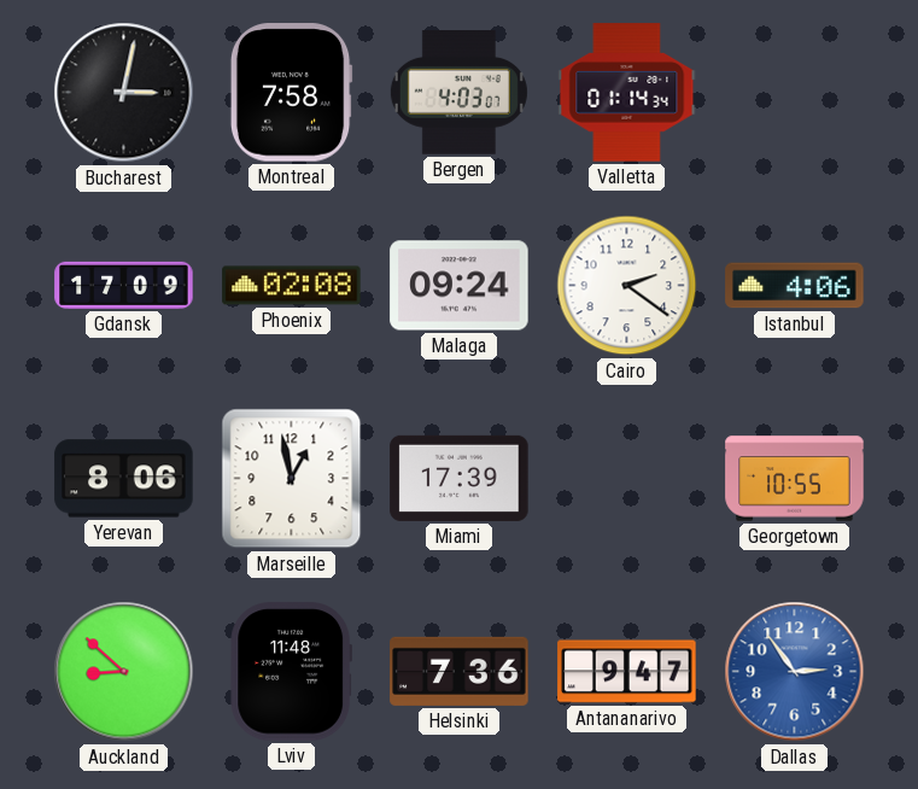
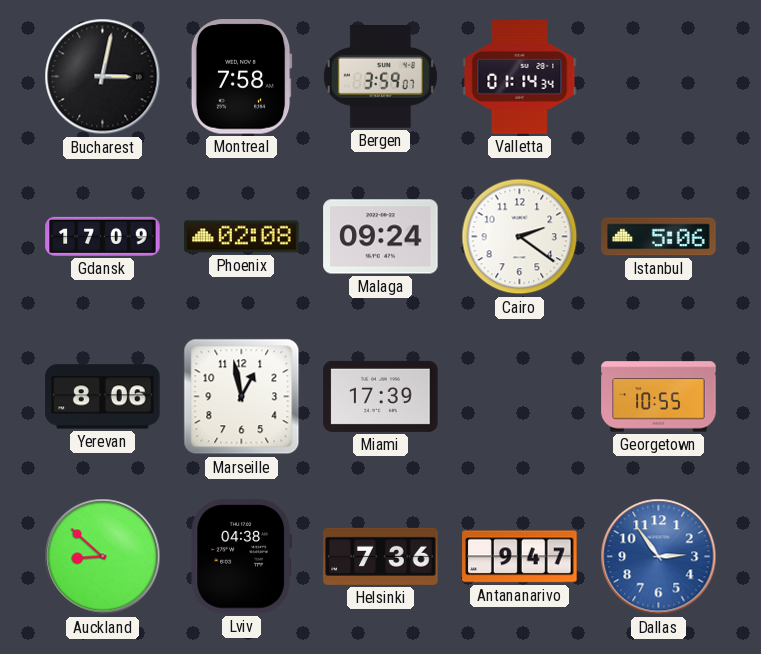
Bergen: 4:03 -> 3:59 (380, 77)
Istanbul: 4:06 -> 5:06 (659, 237)
Lviv: 11:48 -> 04:38 (242, 557)
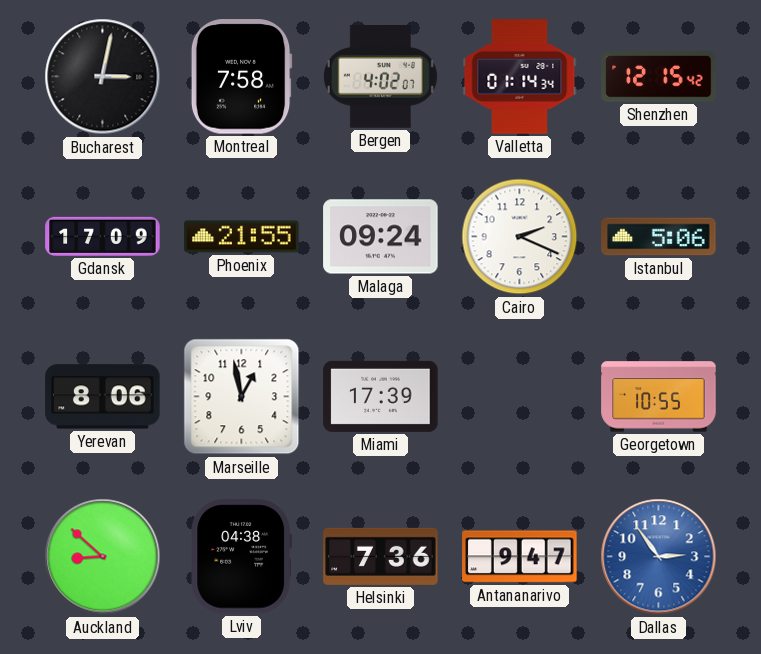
Bergen: 3:59 -> 4:02 (380, 77)
Shenzhen: none -> 12:15 (659, 77)
Phoenix: 02:08 -> 21:55 (242, 237)
Cairo: 2:21 -> 2:19 (520, 237)
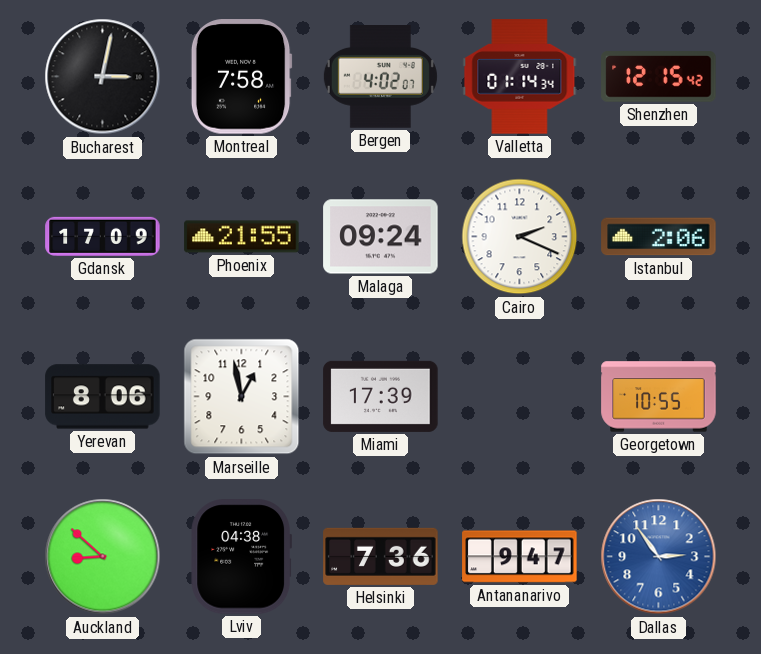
Istanbul: 5:06 -> 2:06 (659, 237)
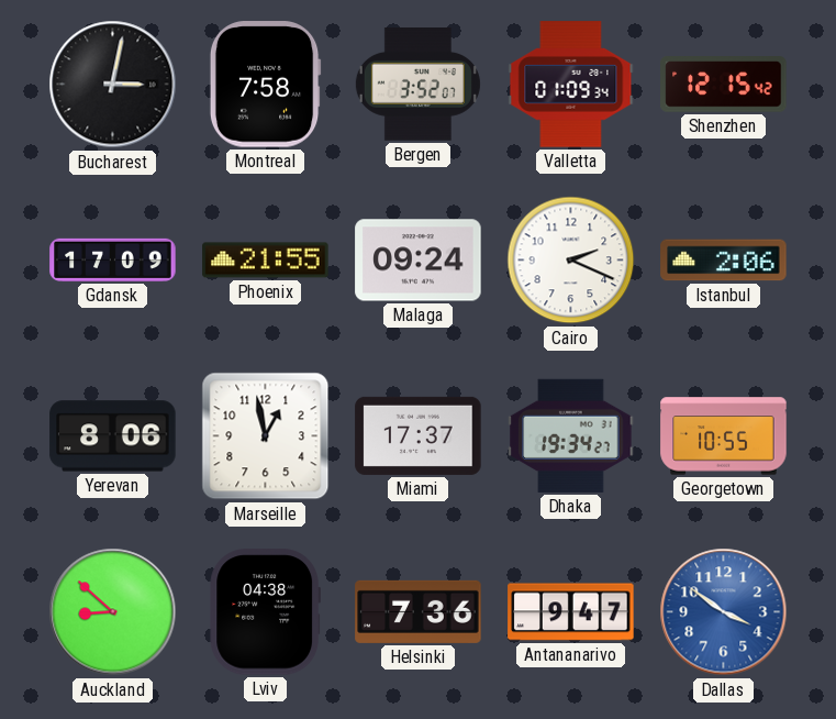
Bergen: 4:02 -> 3:52 (417, 85)
Valletta: 01:14 -> 01:09 (571, 85)
Miami: 17:39 -> 17:37 (419, 435)
Dhaka: none -> 19:34 (571, 435)
Dallas: 2:54 -> 3:51 (724, 612)
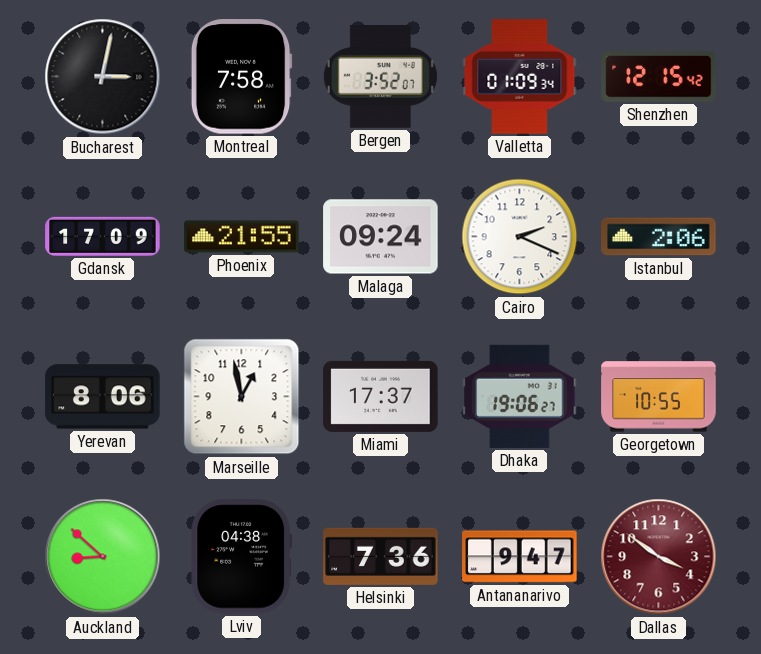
Dhaka: 19:34 -> 19:06 (520, 396)
Dallas dial: blue -> burgundy (659, 557)
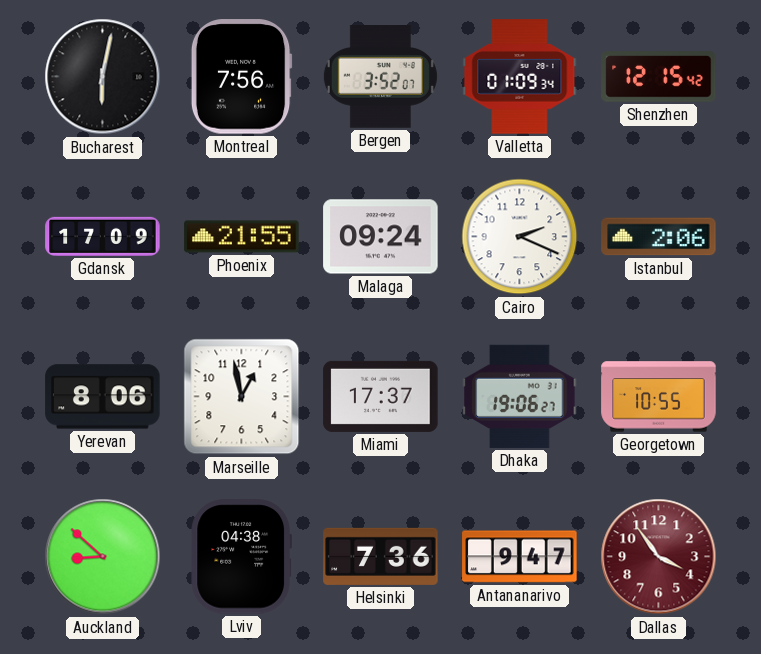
Bucharest: 3:02 -> 6:02 (103, 77)
Montreal: 7:58 -> 7:56 (241, 77)
Dallas: 3:51 -> 3:54 (659, 557)
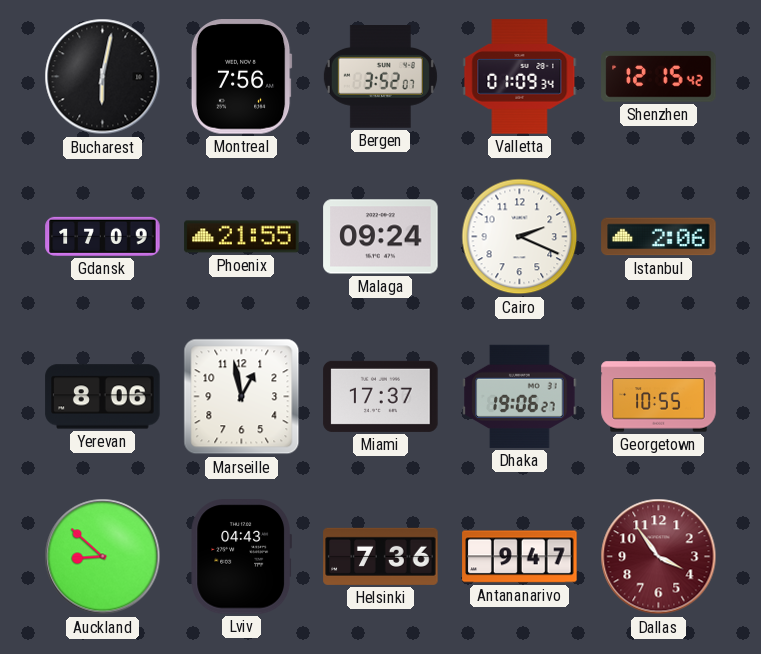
Lviv: 04:38 -> 04:43 (242, 557)
